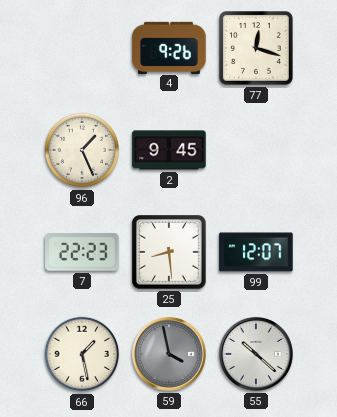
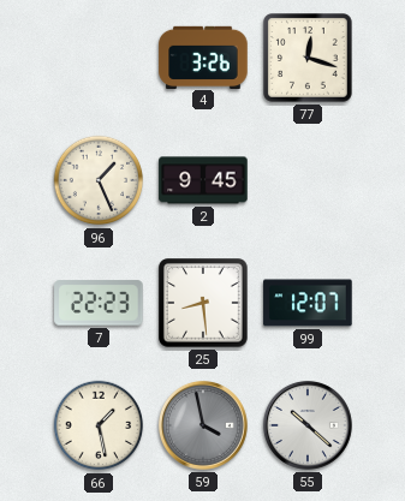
4: 9:26 -> 3:26 (203, 56)
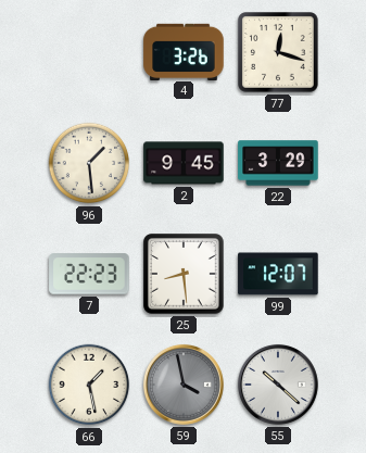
96: 1:26 -> 1:29 (89, 163)
22: none -> 3:29 (278, 163)
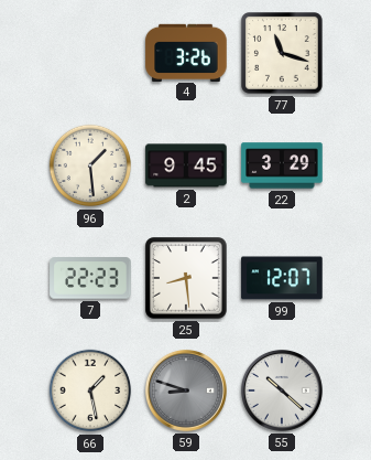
77: 12:18 -> 11:18 (282, 53)
59: 3:58 -> 8:48 (186, 391)
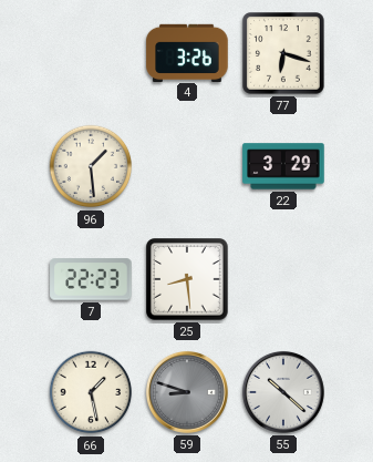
77: 11:18 -> 6:18 (283, 53)
2: 9:45 -> none (186, 165)
99: 12:07 -> none (282, 278)
